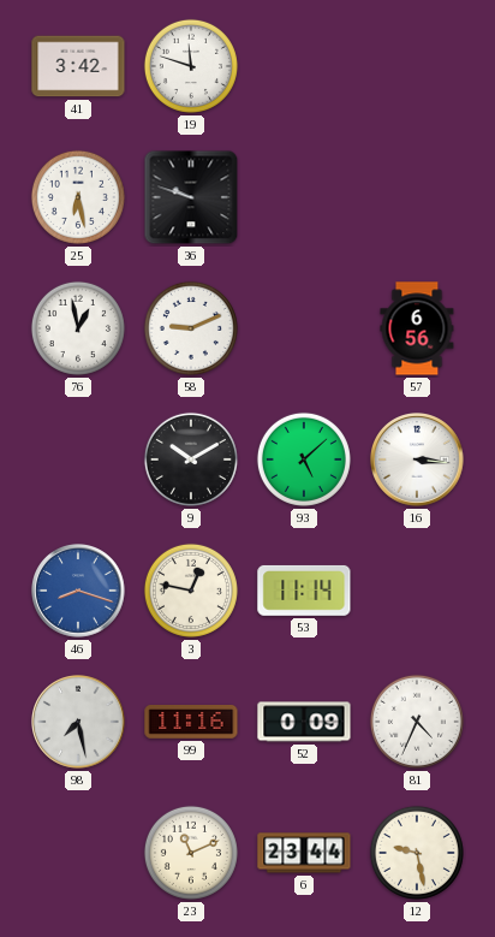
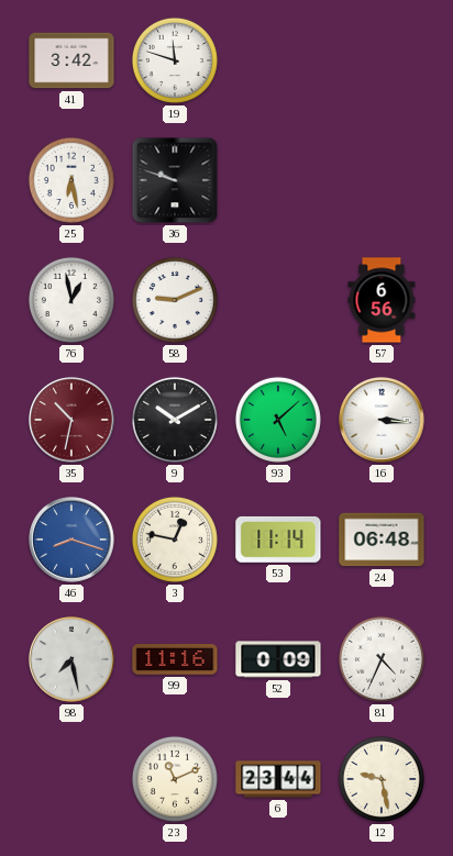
35: none -> 10:32 (71, 420)
24: none -> 06:48 (382, 540)
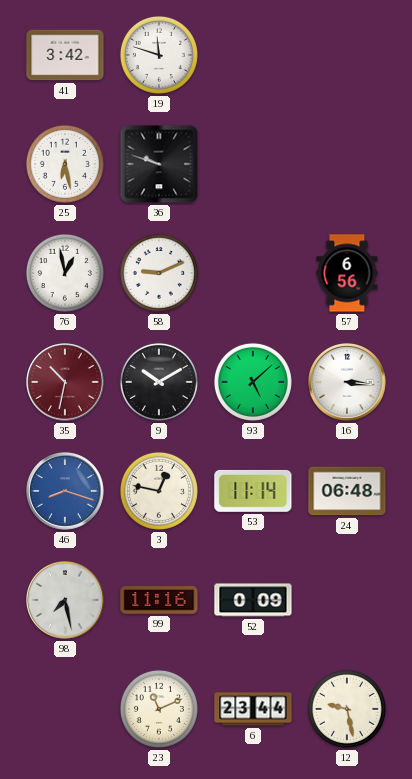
81: 4:34 -> none (382, 659)
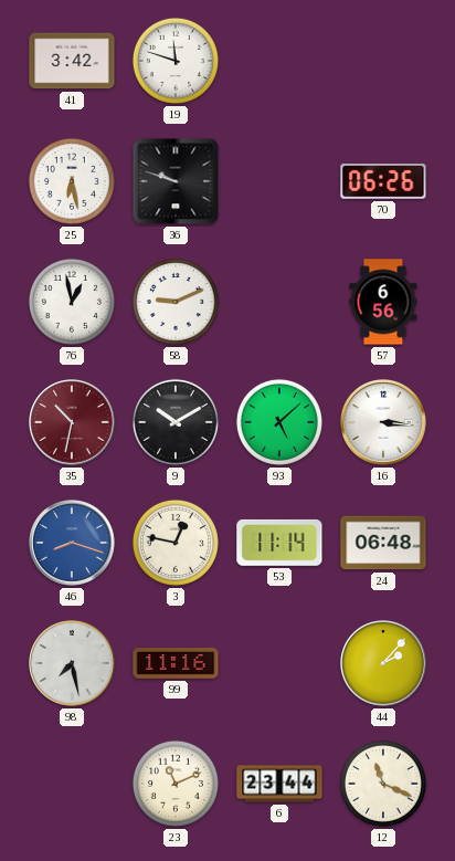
70: none -> 06:26 (383, 181)
52: 0:09 -> none (253, 600)
44: none -> 2:07 (383, 663)
12: 9:28 -> 11:19 (383, 784)
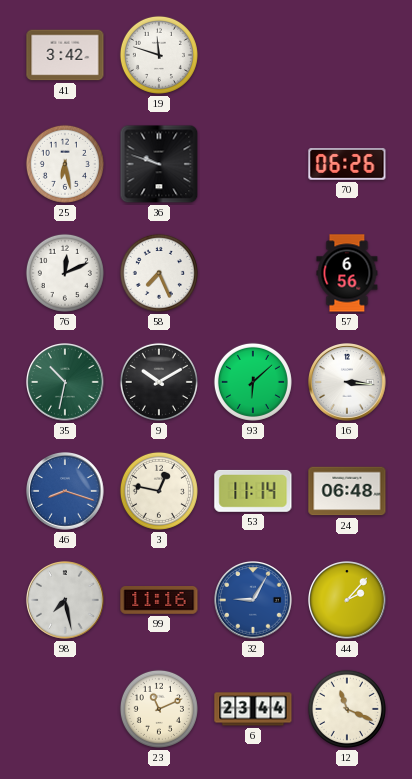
76: 12:58 -> 12:11 (65, 273)
58: 9:11 -> 7:26 (159, 273)
35 dial: burgundy -> green (65, 382)
93: 5:08 -> 6:08 (253, 382)
32: none -> 9:05 (253, 600)
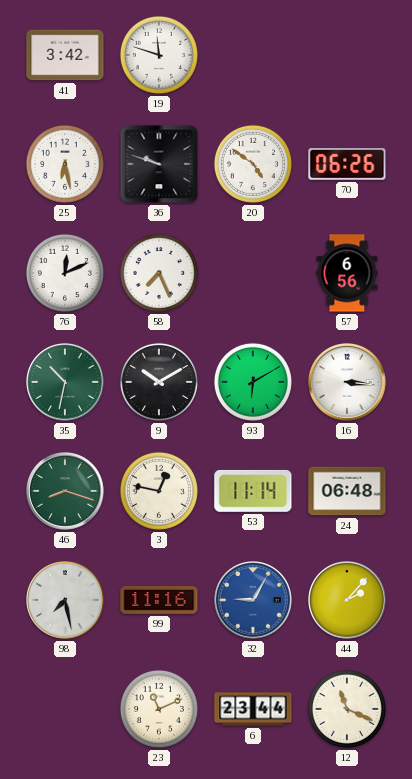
20: none -> 4:51 (253, 164)
93: 6:08 -> 6:10 (253, 382)
46 dial: blue -> green (65, 491)
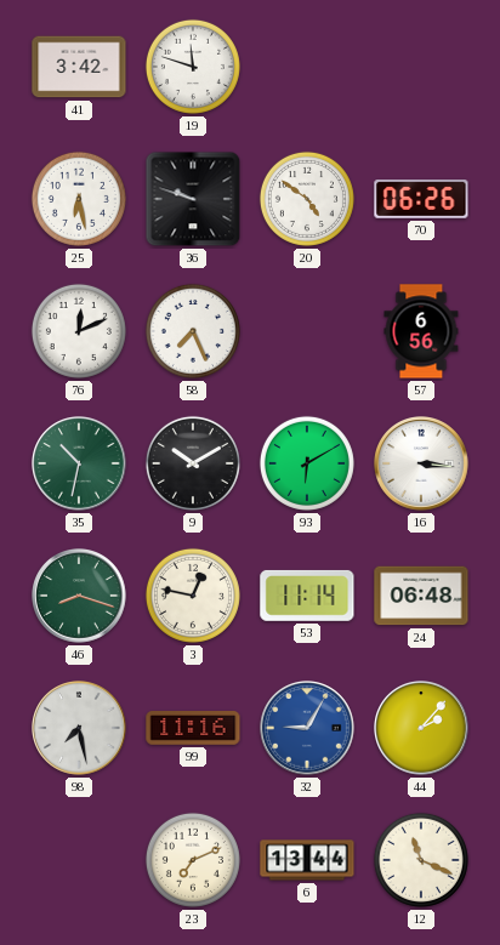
23: 11:11 -> 7:11 (193, 860)
6: 23:44 -> 13:44 (307, 860)
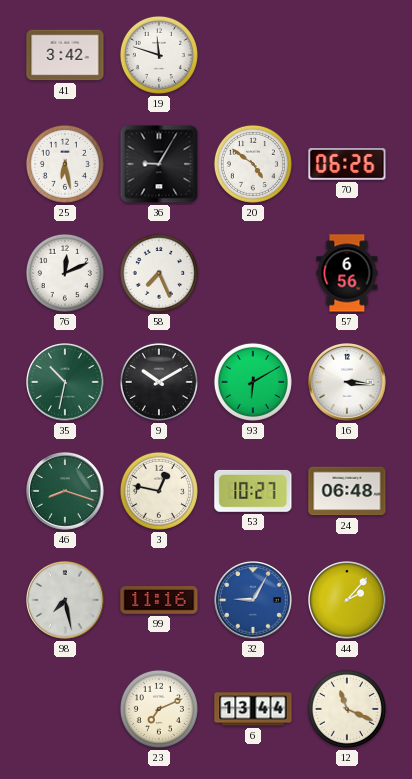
36: 9:48 -> 9:05 (159, 164)
53: 11:14 -> 10:27 (253, 491)
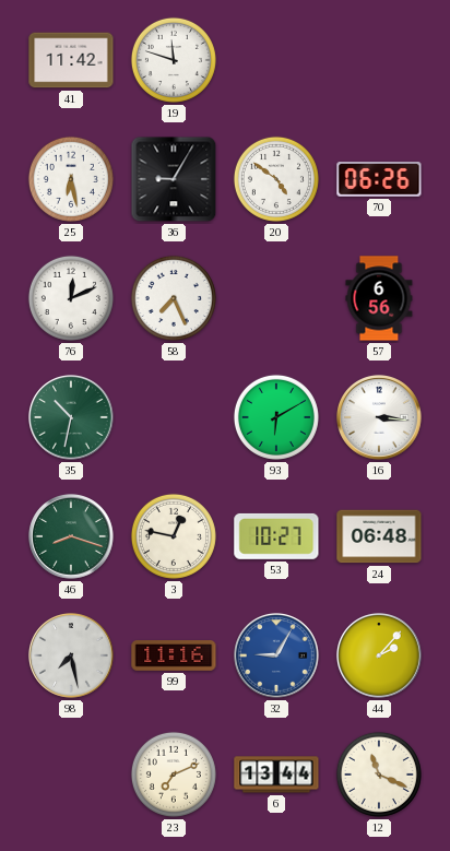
41: 3:42 -> 11:42 (71, 60)
9: 10:10 -> none (159, 382)
